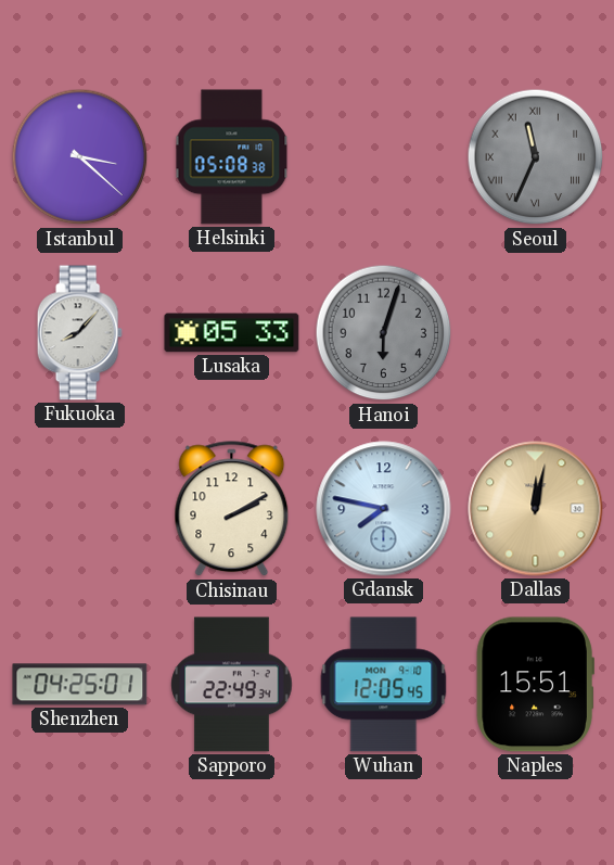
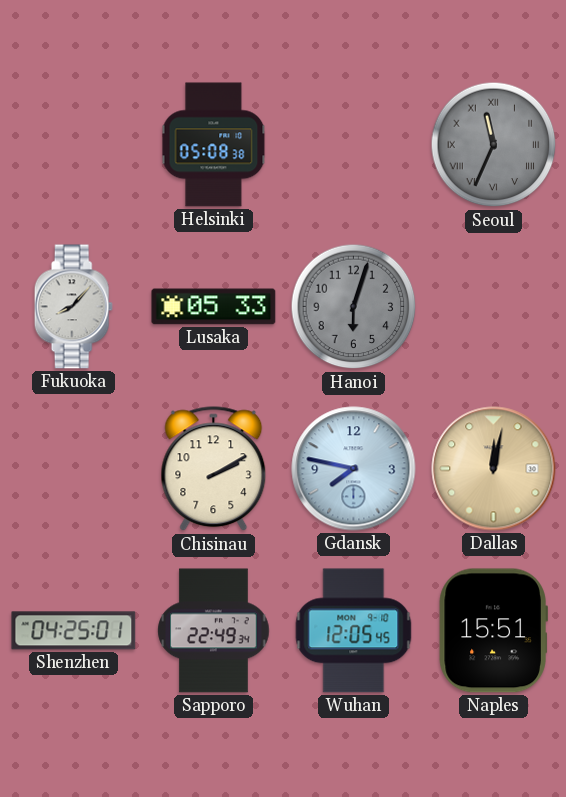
Istanbul: 3:22 -> none (80, 157)
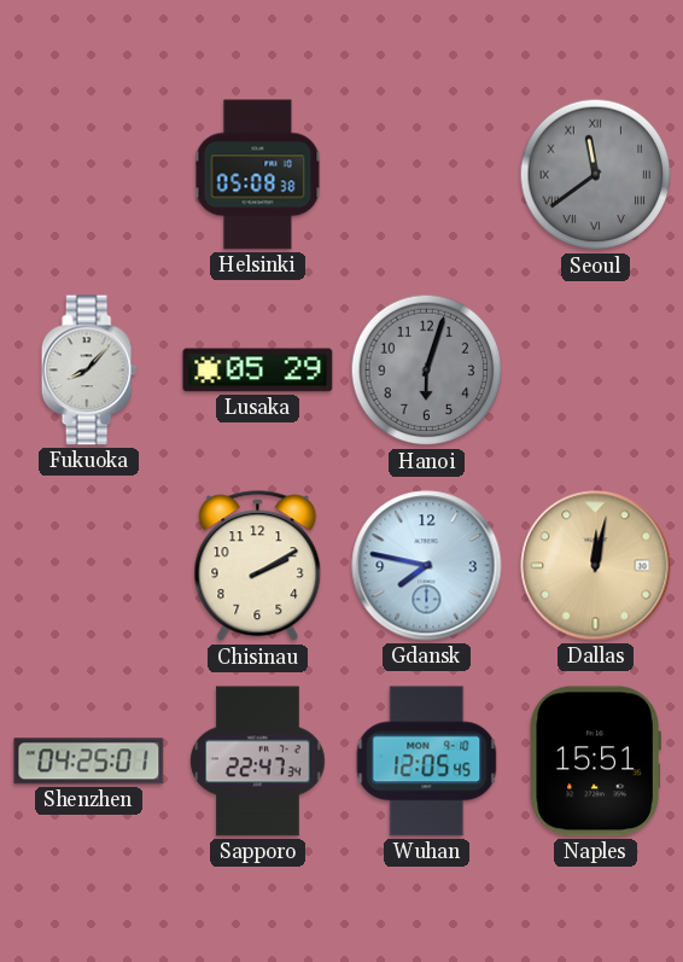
Seoul: 11:34 -> 11:39 (596, 175)
Lusaka: 05:33 -> 05:29 (258, 371)
Sapporo: 22:49 -> 22:47 (258, 762)
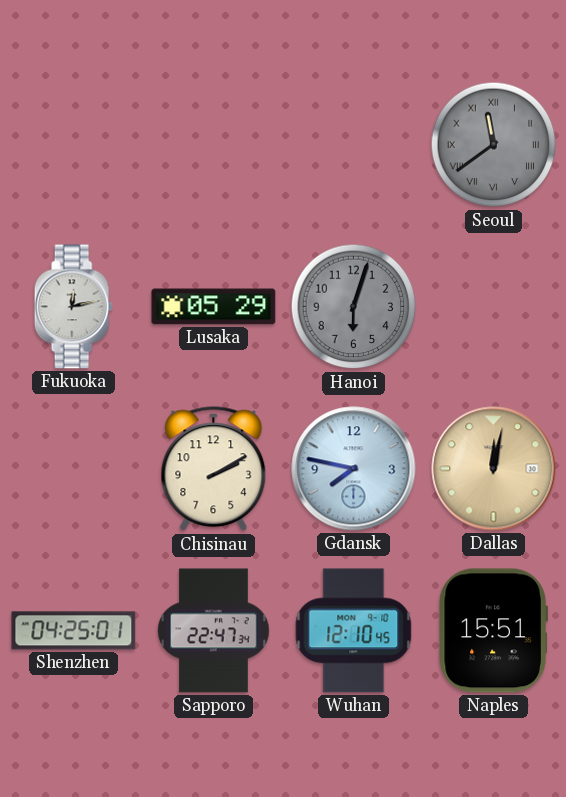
Helsinki: 05:08 -> none (258, 175)
Fukuoka: 8:07 -> 12:13 (73, 307)
Wuhan: 12:05 -> 12:10 (354, 631)
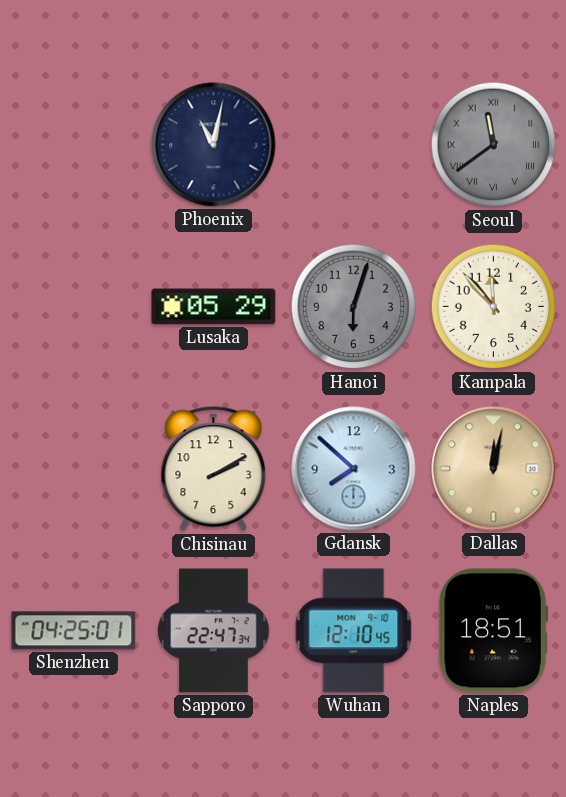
Phoenix: none -> 11:02 (214, 145)
Fukuoka: 12:13 -> none (73, 307)
Kampala: none -> 11:53 (494, 307)
Gdansk: 7:47 -> 7:52 (354, 469)
Naples: 15:51 -> 18:51 (493, 631)
